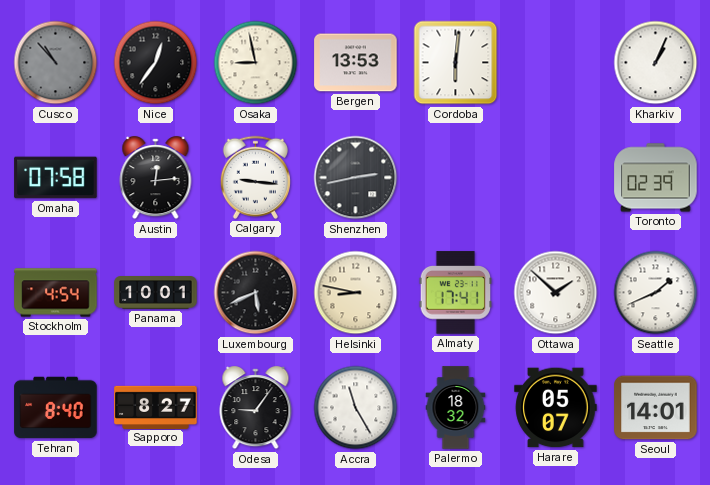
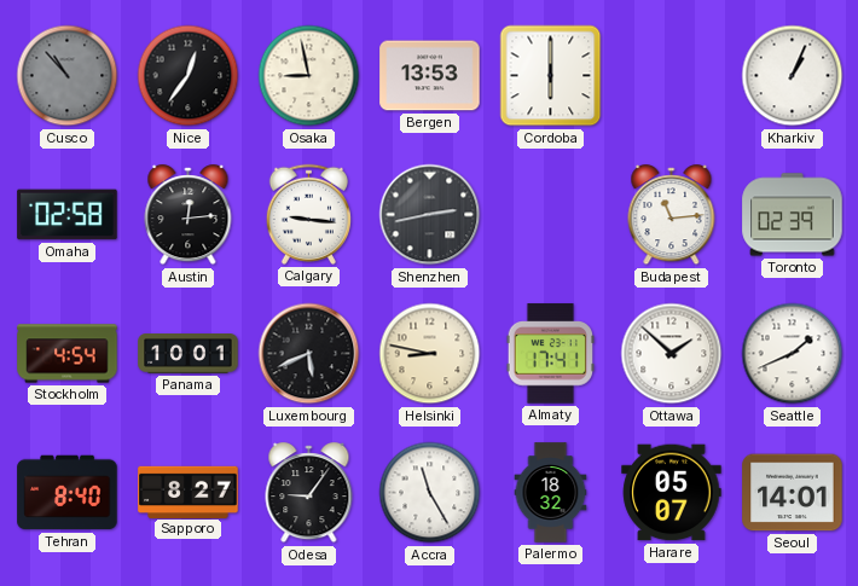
Cordoba: 6:01 -> 6:00 (551, 76)
Omaha: 07:58 -> 02:58 (68, 215)
Budapest: none -> 11:14 (672, 215)
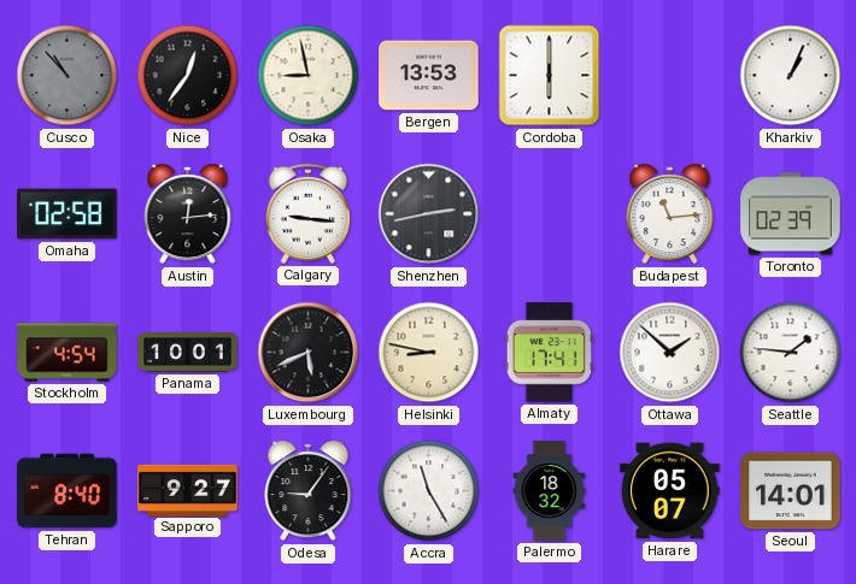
Seattle: 1:41 -> 1:46 (791, 353)
Sapporo: 8:27 -> 9:27 (188, 490)
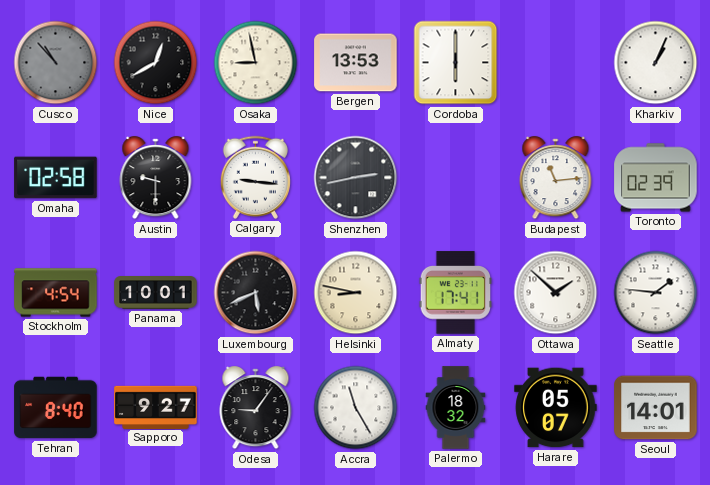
Nice: 12:36 -> 12:40 (156, 63)
Austin: 12:14 -> 9:30 (156, 178)
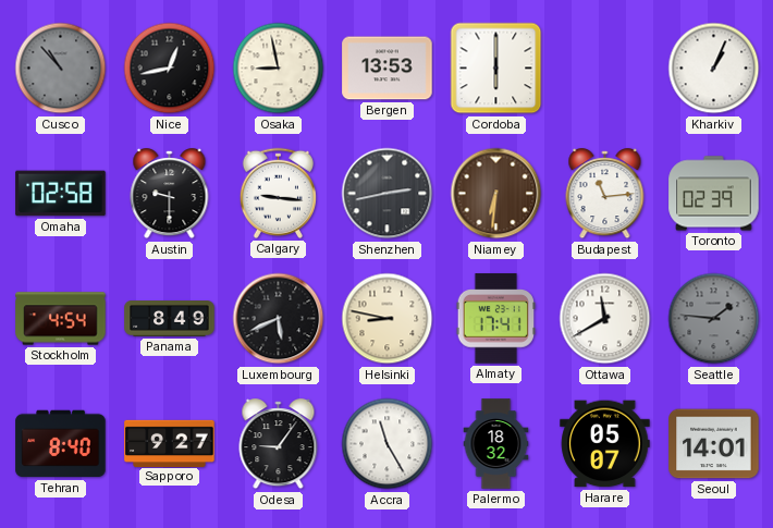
Nice: 12:40 -> 12:43 (170, 69)
Niamey: none -> 6:31 (496, 194)
Panama: 10:01 -> 8:49 (170, 319)
Ottawa: 1:52 -> 11:40 (605, 319)
Seattle dial: white -> grey (714, 319)
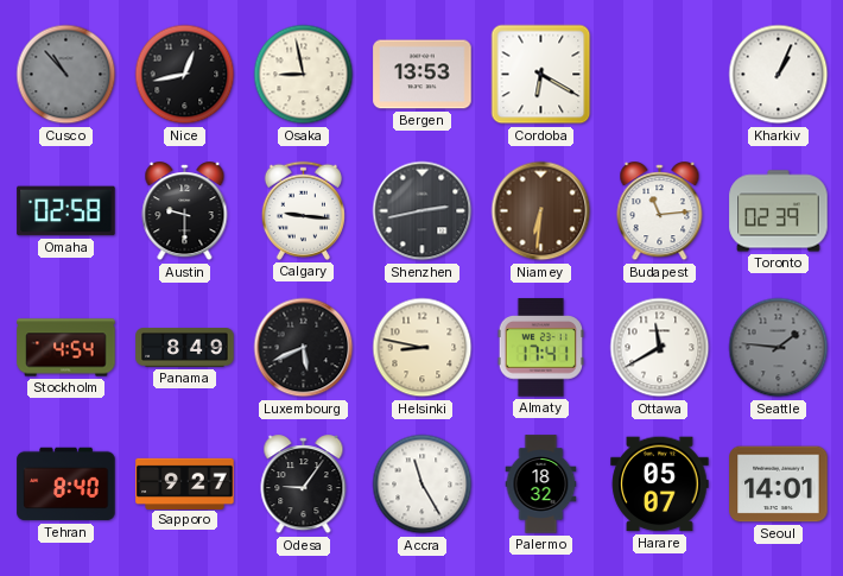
Cordoba: 6:00 -> 6:20 (541, 75)
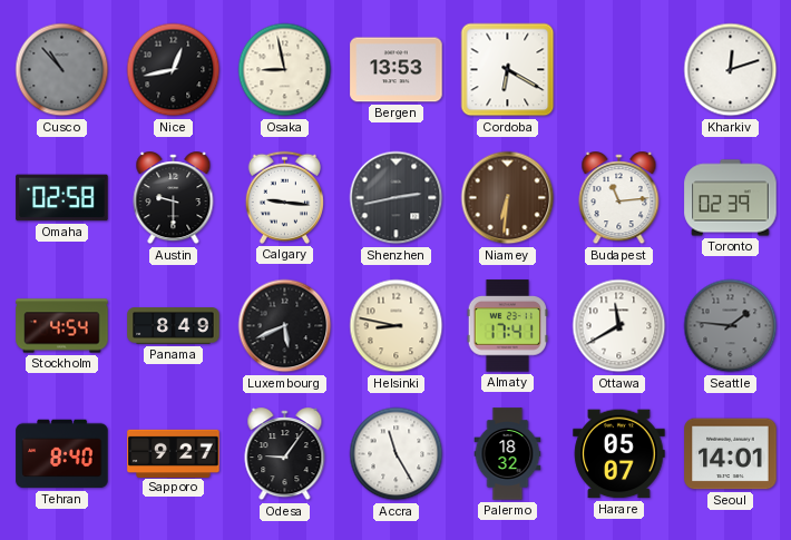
Kharkiv: 1:04 -> 12:12 (731, 70)
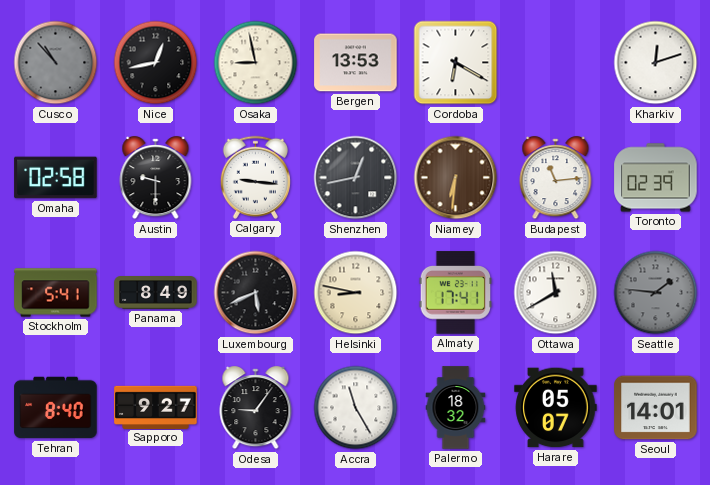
Shenzhen: 2:43 -> 12:43 (356, 178)
Stockholm: 4:54 -> 5:41 (56, 293)
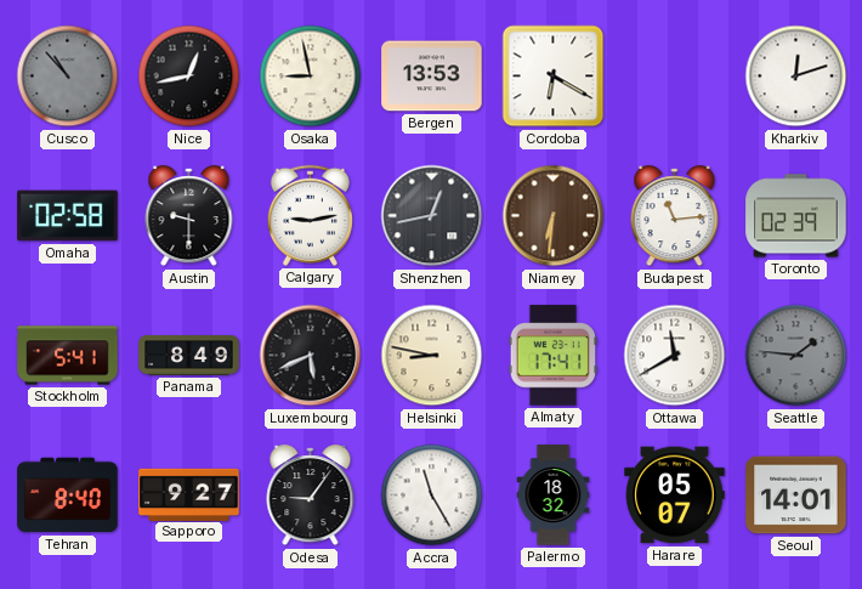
Calgary: 9:16 -> 9:13 (310, 215)
